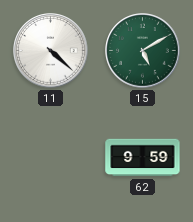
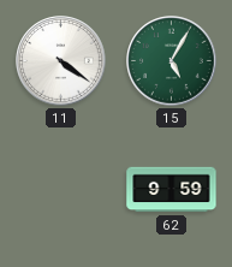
11: 4:22 -> 4:21 (61, 61)
15: 5:10 -> 5:05 (172, 61)
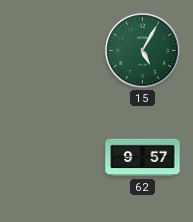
11: 4:21 -> none (61, 61)
62: 9:59 -> 9:57 (143, 158)
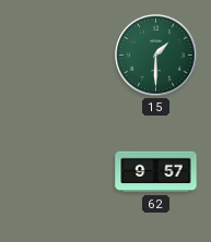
15: 5:05 -> 1:30 (156, 56)
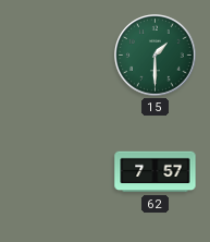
62: 9:57 -> 7:57 (156, 172)
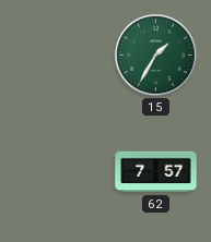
15: 1:30 -> 1:35 (156, 56)
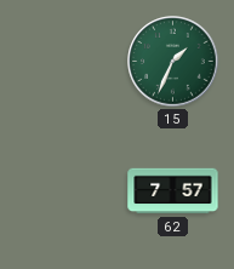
15: 1:35 -> 1:34 (173, 62)
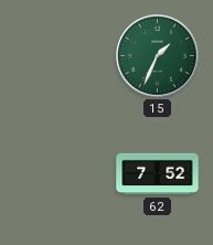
62: 7:57 -> 7:52 (158, 174)
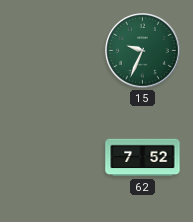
15: 1:34 -> 9:34 (143, 51)
